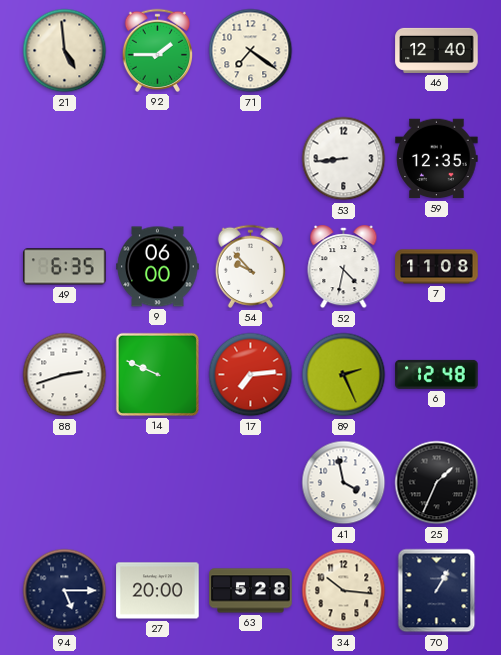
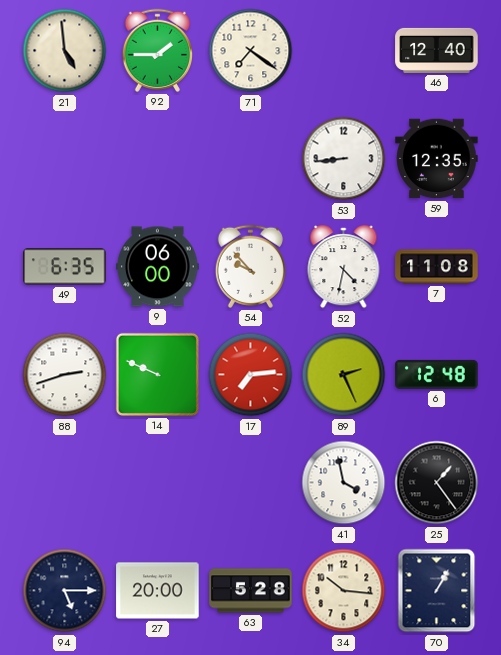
25: 1:34 -> 1:24 (437, 483)
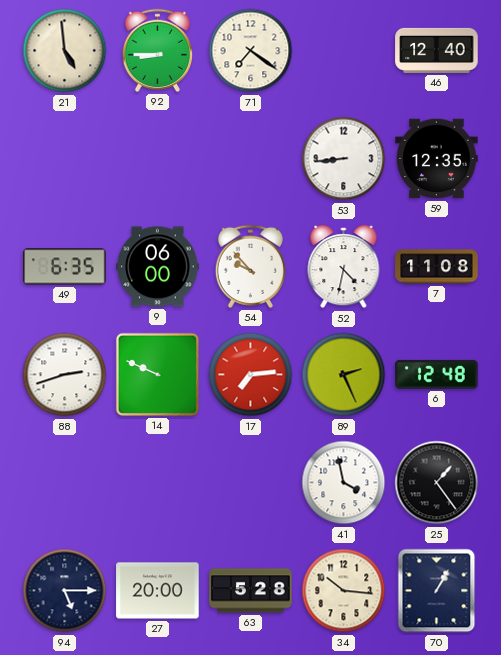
92: 1:45 -> 8:45 (157, 50)
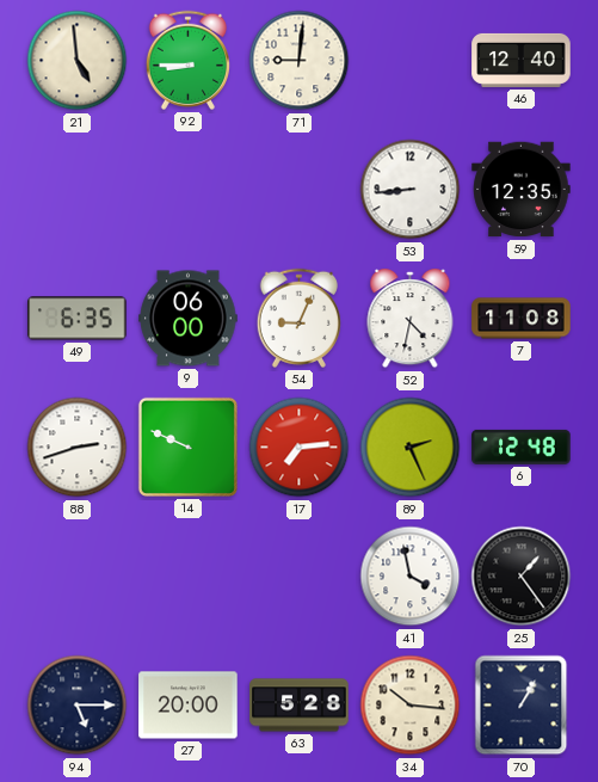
71: 7:21 -> 9:01 (300, 61)
54: 9:53 -> 9:04 (298, 318)
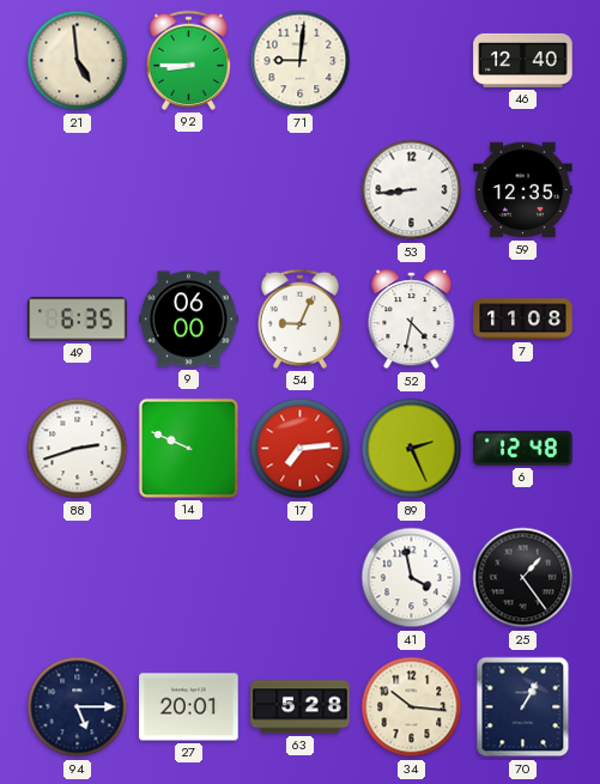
27: 20:00 -> 20:01 (189, 707)
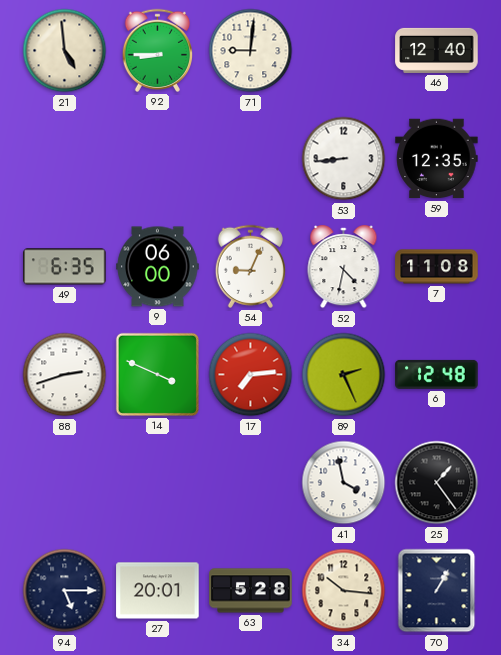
14: 9:49 -> 3:49 (157, 374)
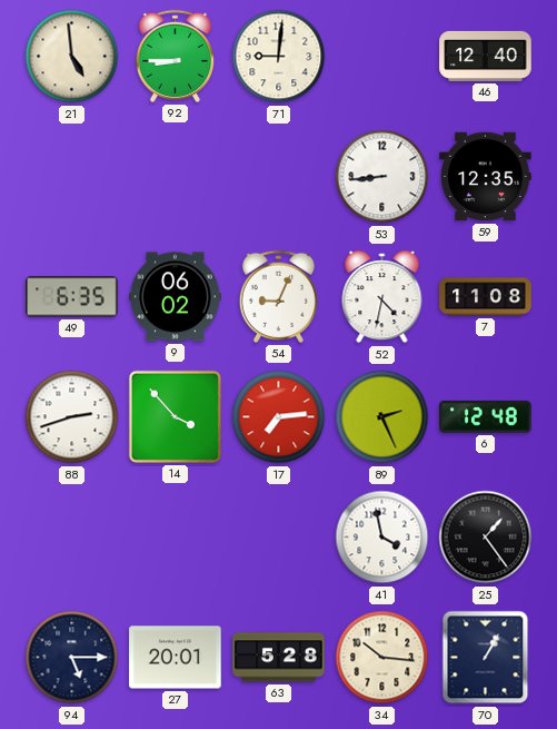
9: 06:00 -> 06:02 (176, 297)
14: 3:49 -> 3:53 (175, 416)
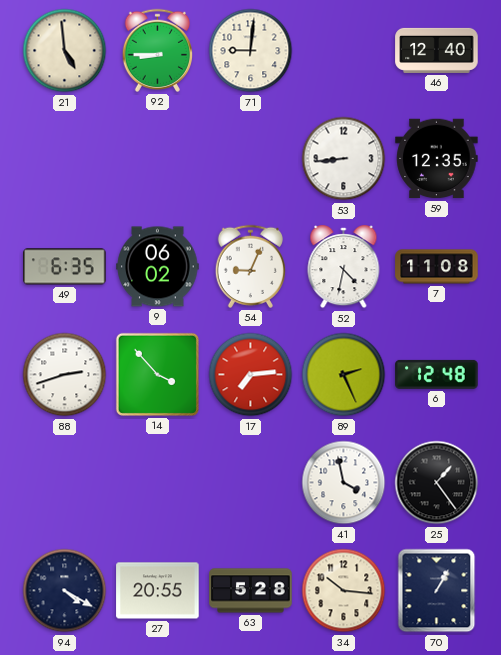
94: 5:15 -> 4:20 (65, 591)
27: 20:01 -> 20:55 (158, 591)
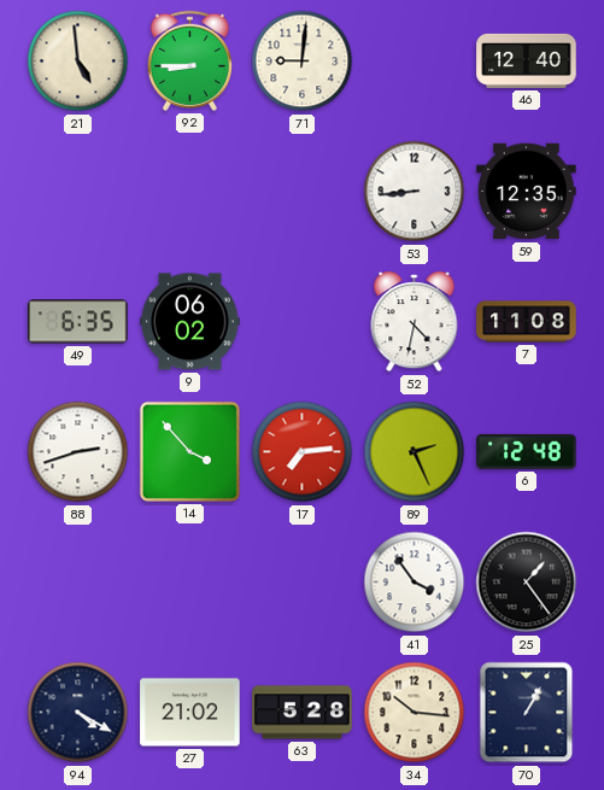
54: 9:04 -> none (250, 266)
41: 3:58 -> 3:54 (415, 583)
27: 20:55 -> 21:02 (190, 713)
